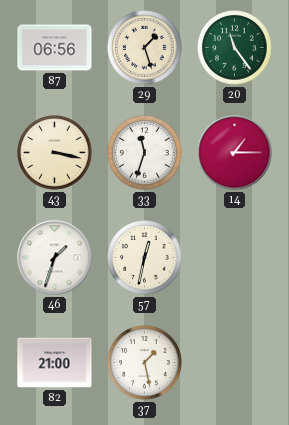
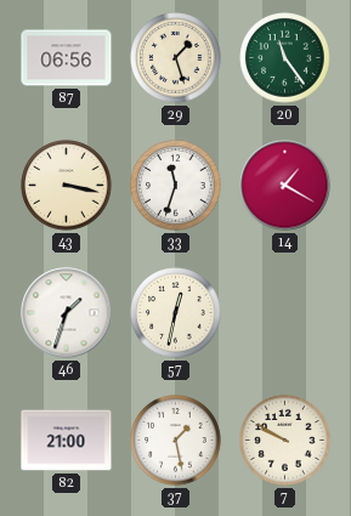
14: 1:15 -> 1:20 (285, 186)
7: none -> 9:50 (285, 441)
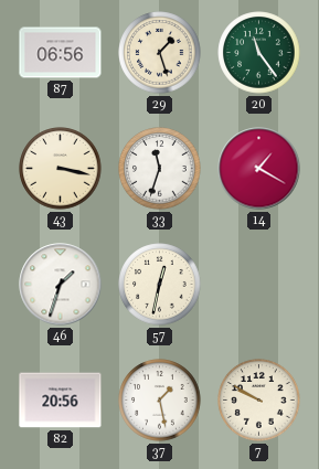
82: 21:00 -> 20:56 (61, 401)
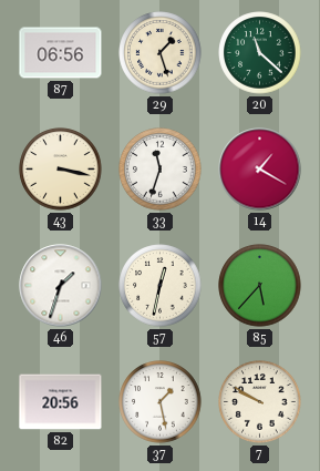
20: 11:24 -> 11:22 (260, 53)
85: none -> 5:37 (260, 286)
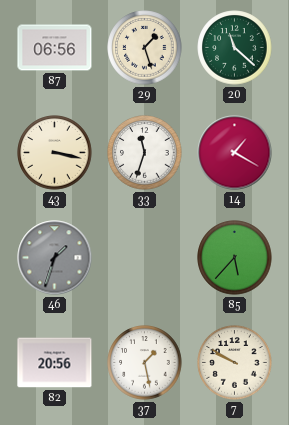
46 dial: white -> grey (55, 258)
57: 12:32 -> none (161, 286)
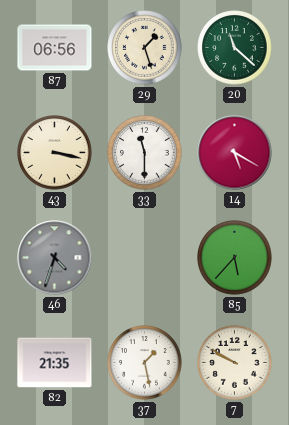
33: 11:33 -> 11:30 (145, 153)
14: 1:20 -> 5:20 (235, 153)
46: 1:33 -> 4:33 (55, 258)
82: 20:56 -> 21:35 (55, 363)
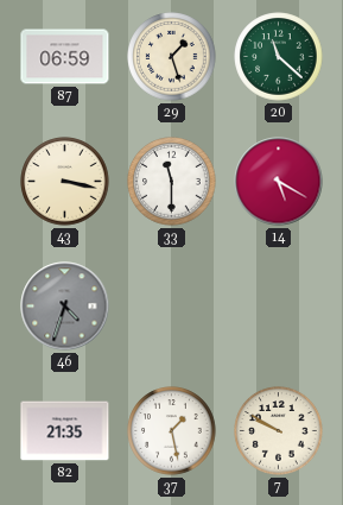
87: 06:56 -> 06:59 (65, 57)
85: 5:37 -> none (235, 258)
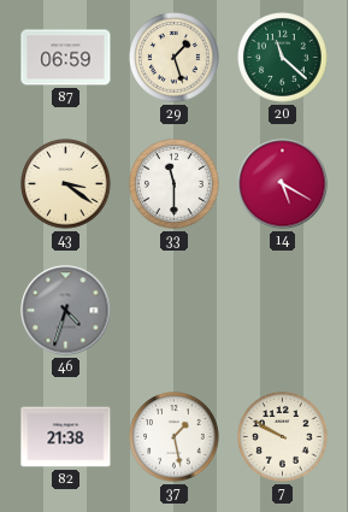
43: 3:17 -> 3:21 (66, 184)
82: 21:35 -> 21:38 (66, 437)
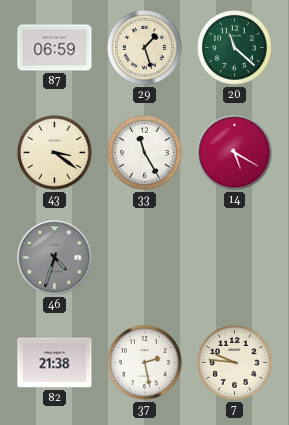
33: 11:30 -> 11:25 (145, 153)
37: 1:28 -> 2:28 (145, 363)
7: 9:50 -> 9:46 (235, 363)
